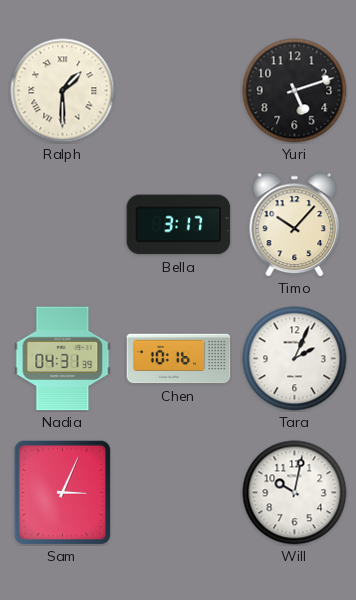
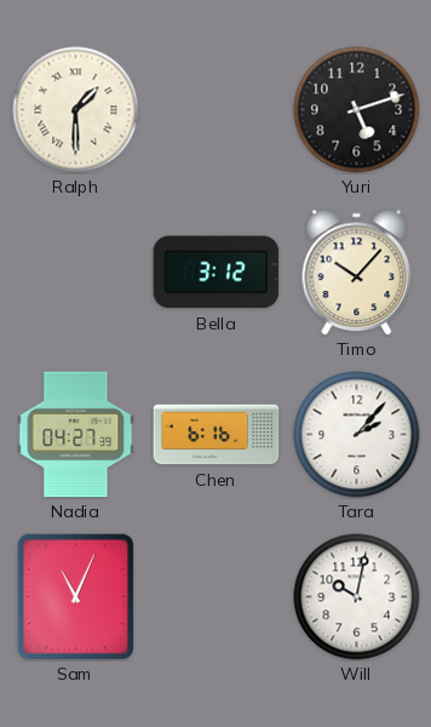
Bella: 3:17 -> 3:12 (217, 273)
Nadia: 04:31 -> 04:27 (76, 435)
Chen: 10:16 -> 6:16 (217, 435)
Tara: 2:04 -> 2:07 (357, 435)
Sam: 3:04 -> 11:04 (76, 596)
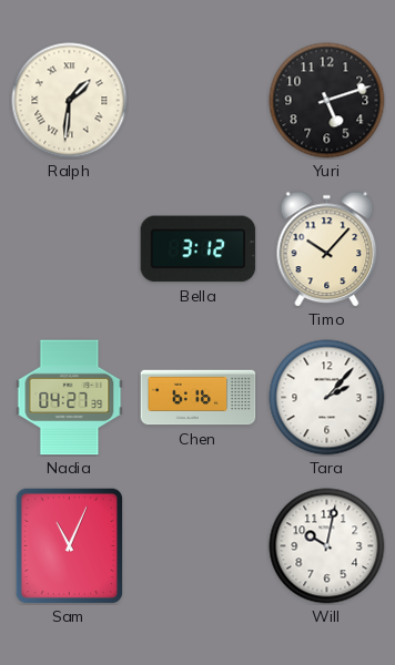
Ralph: 1:30 -> 1:31 (70, 101)
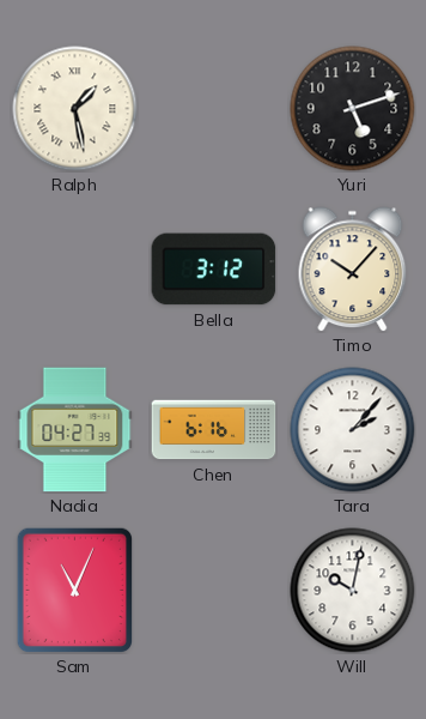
Ralph: 1:31 -> 1:28 (75, 109)
